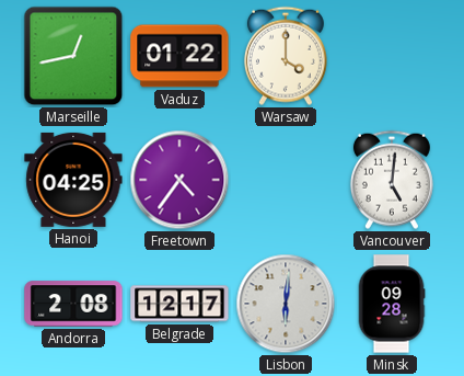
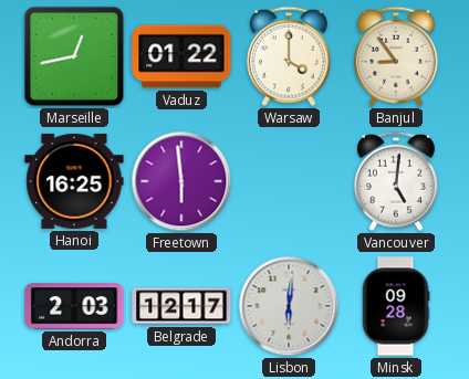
Banjul: none -> 8:54 (396, 56)
Hanoi: 04:25 -> 16:25 (74, 181)
Freetown: 4:36 -> 5:59 (181, 181)
Andorra: 2:08 -> 2:03 (74, 306)
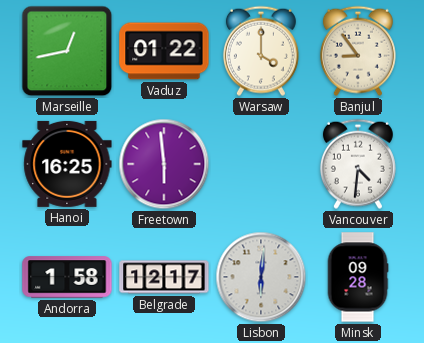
Vancouver: 5:01 -> 4:31 (358, 164)
Andorra: 2:03 -> 1:58 (67, 277)
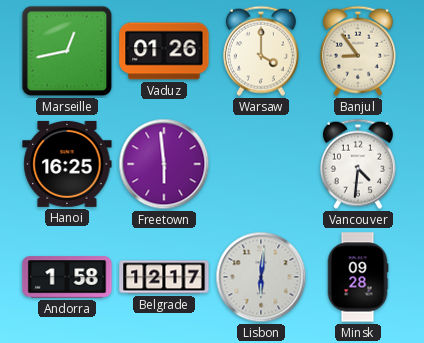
Vaduz: 01:22 -> 01:26 (164, 51)
